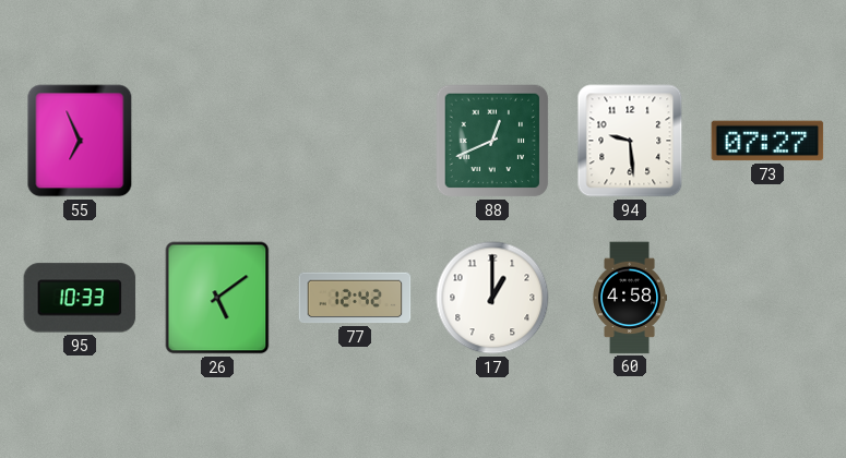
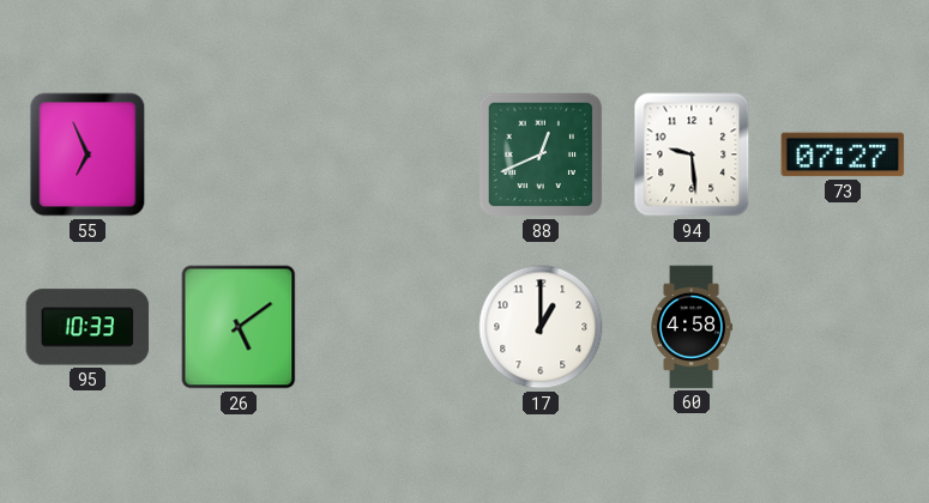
77: 12:42 -> none (355, 298)
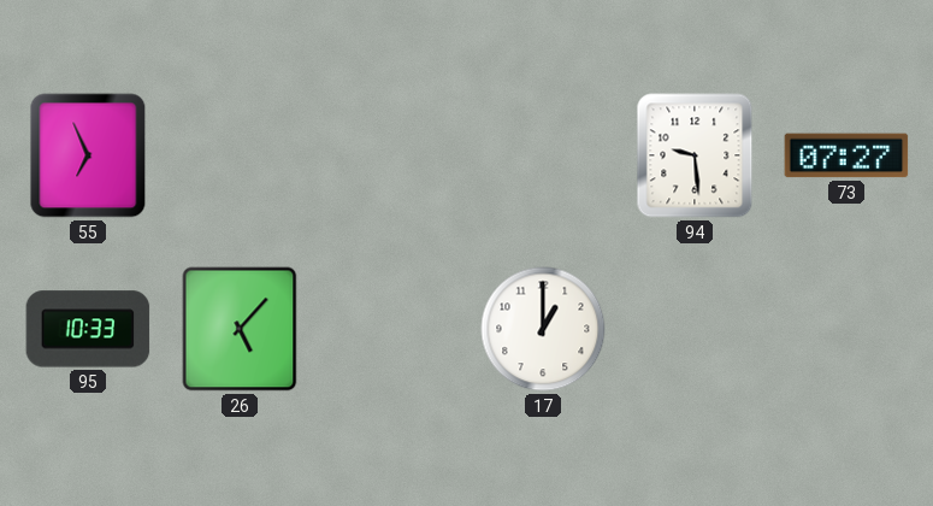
88: 12:41 -> none (541, 154)
26: 5:09 -> 5:07 (240, 329)
60: 4:58 -> none (692, 327)
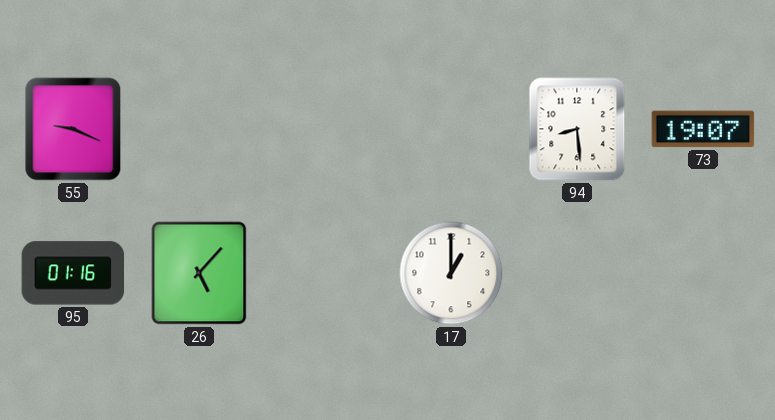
55: 6:56 -> 9:19 (73, 129)
94: 9:29 -> 8:29 (577, 129)
73: 07:27 -> 19:07 (703, 129)
95: 10:33 -> 01:16 (73, 273)
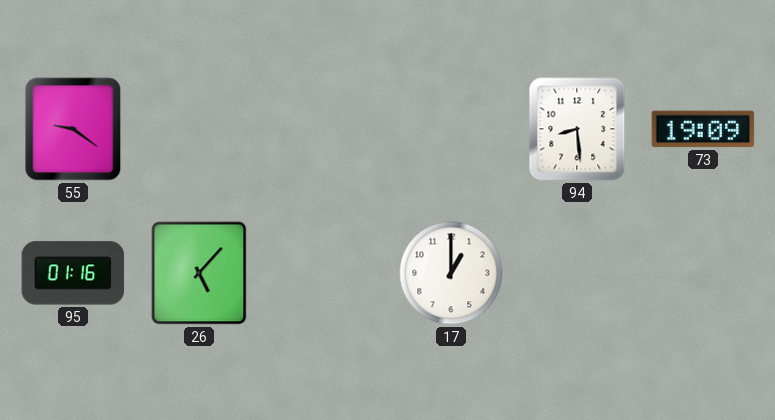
55: 9:19 -> 9:21 (73, 129)
73: 19:07 -> 19:09 (703, 129)
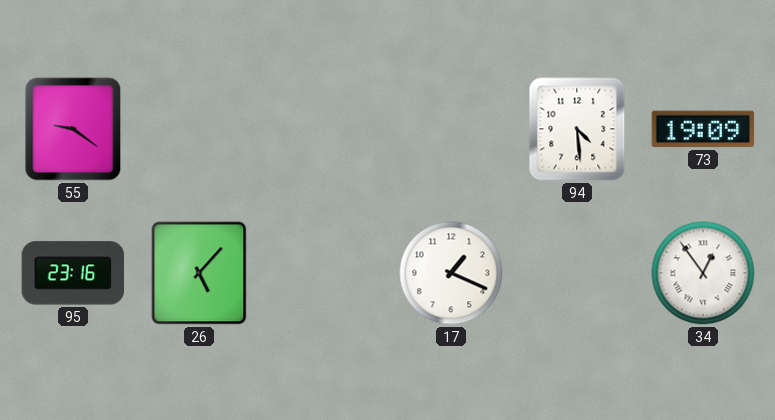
94: 8:29 -> 4:29 (577, 129)
95: 01:16 -> 23:16 (73, 273)
17: 1:00 -> 1:19 (451, 273)
34: none -> 12:54 (703, 273)
